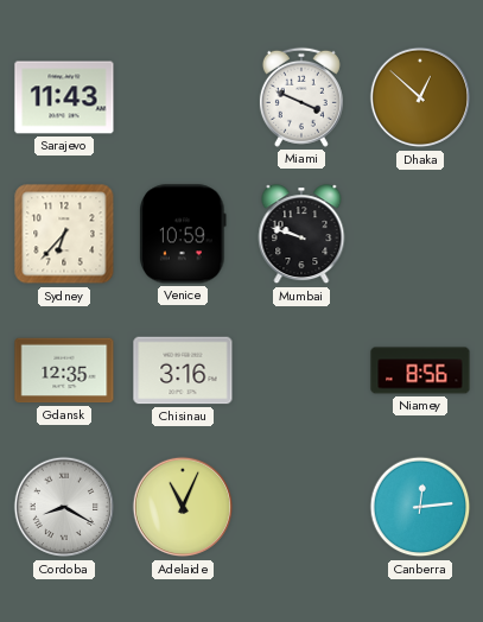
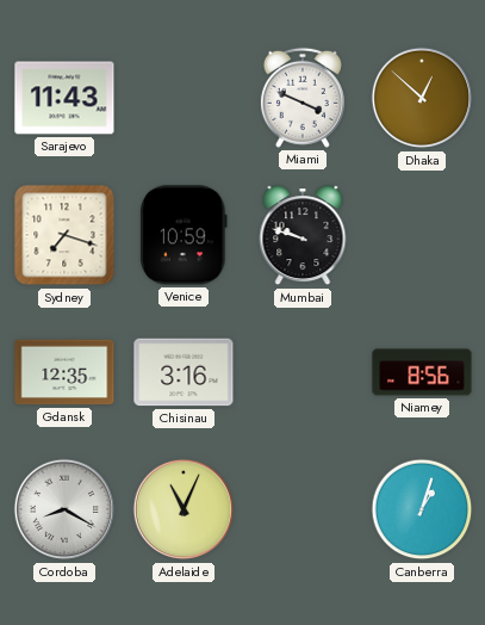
Sydney: 6:37 -> 7:18 (64, 235)
Canberra: 12:14 -> 1:03 (422, 509)
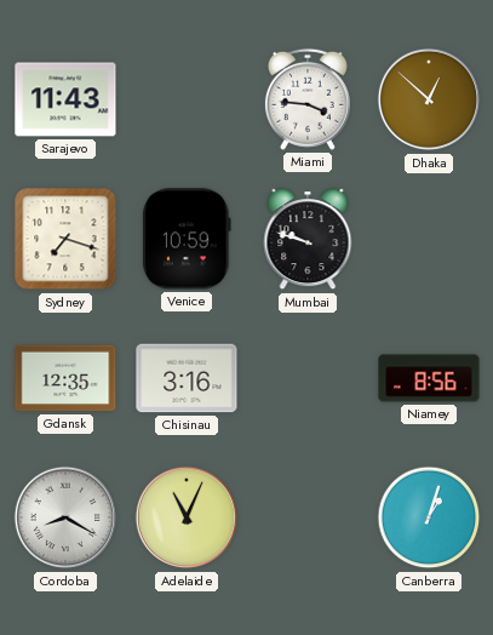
Miami: 3:49 -> 3:46 (308, 99)
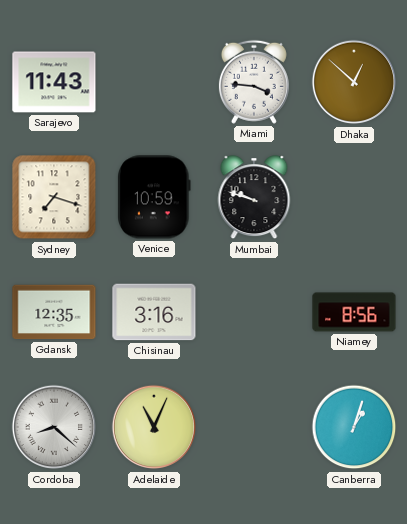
Cordoba: 8:20 -> 8:22 (54, 427)
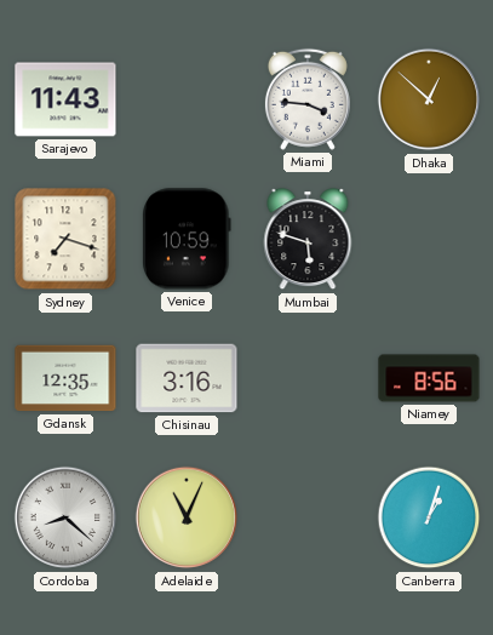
Mumbai: 9:48 -> 5:48 (308, 240)
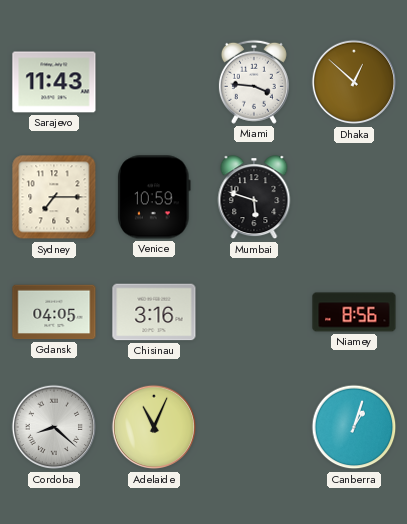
Sydney: 7:18 -> 7:15 (54, 197)
Gdansk: 12:35 -> 04:05 (54, 312)
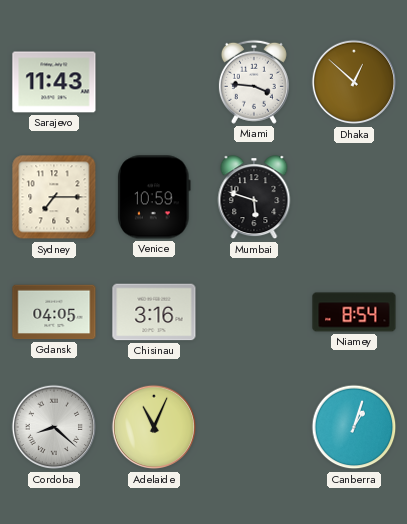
Niamey: 8:56 -> 8:54 (354, 312)
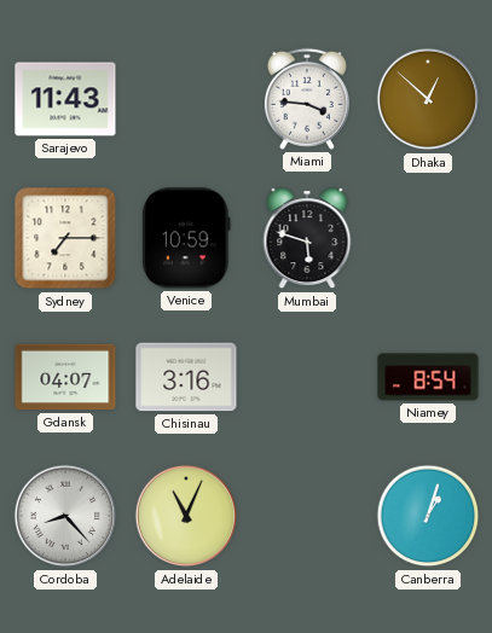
Gdansk: 04:05 -> 04:07 (65, 377)
Cordoba: 8:22 -> 8:23 (65, 516)
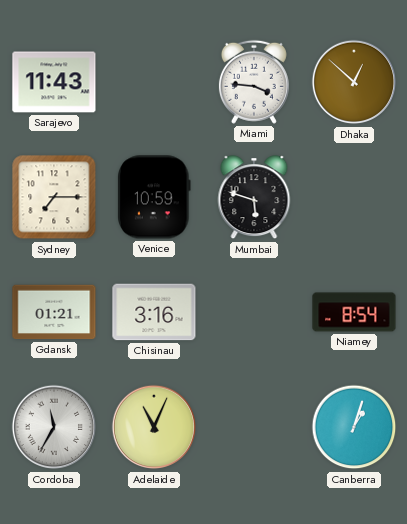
Gdansk: 04:07 -> 01:21 (54, 312)
Cordoba: 8:23 -> 11:35 (54, 427)
